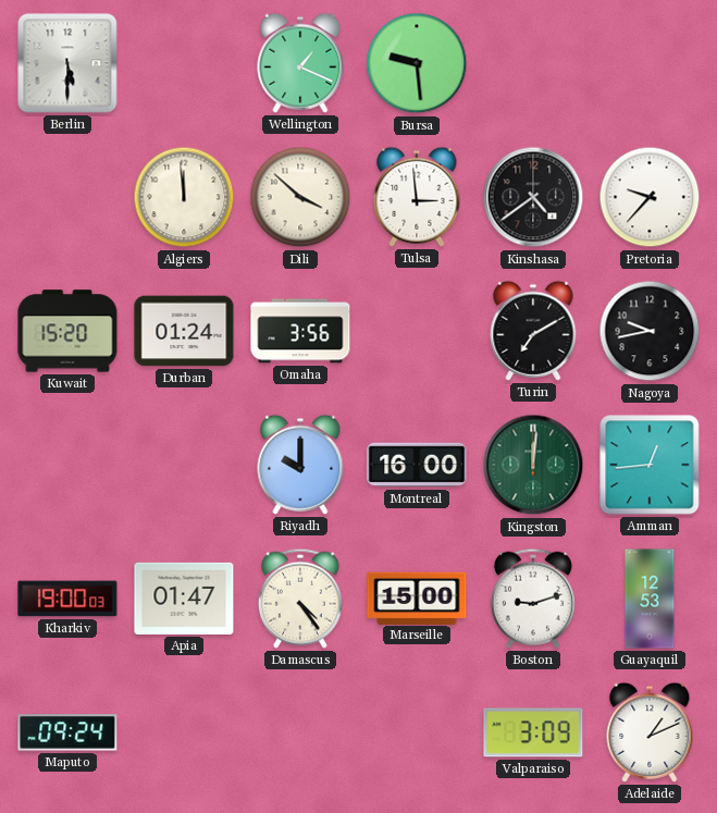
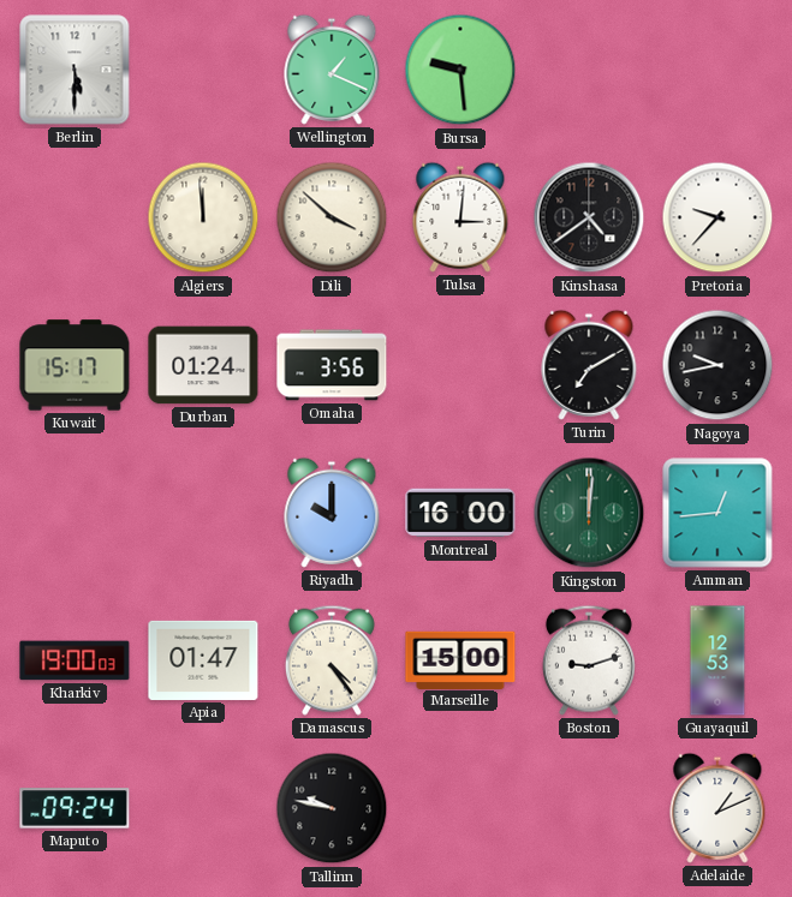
Tulsa: 2:59 -> 3:01 (460, 217)
Kuwait: 15:20 -> 15:17 (75, 365)
Tallinn: none -> 9:47 (332, 808)
Valparaiso: 3:09 -> none (533, 732)
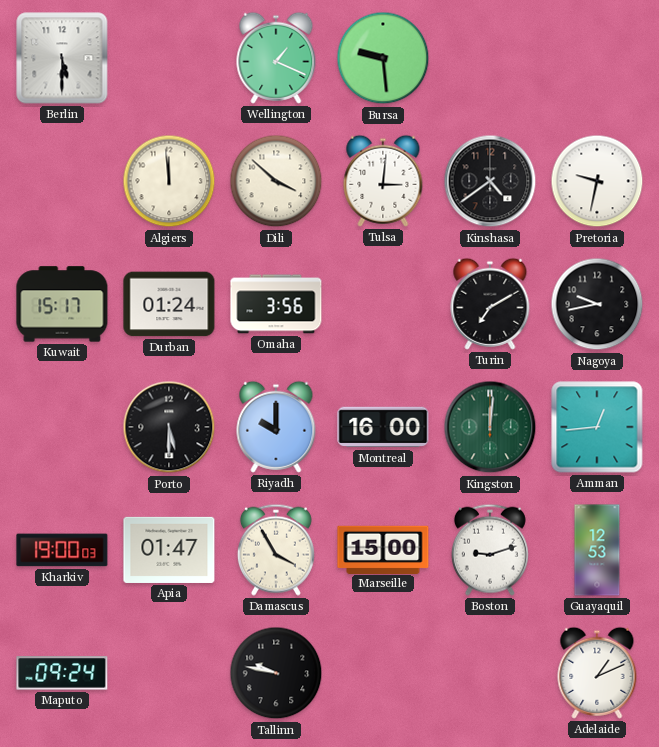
Pretoria: 9:37 -> 9:32 (597, 181)
Porto: none -> 5:30 (169, 427)
Damascus: 4:24 -> 3:55 (276, 550)
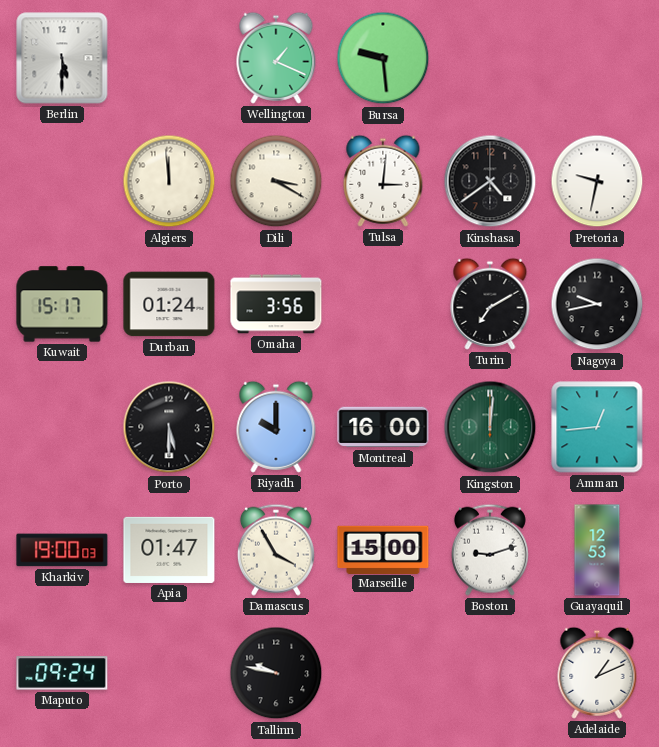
Dili: 3:52 -> 3:20 (276, 181)
